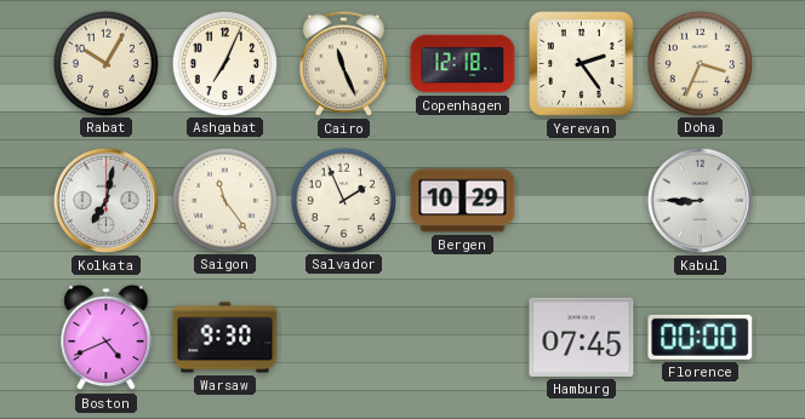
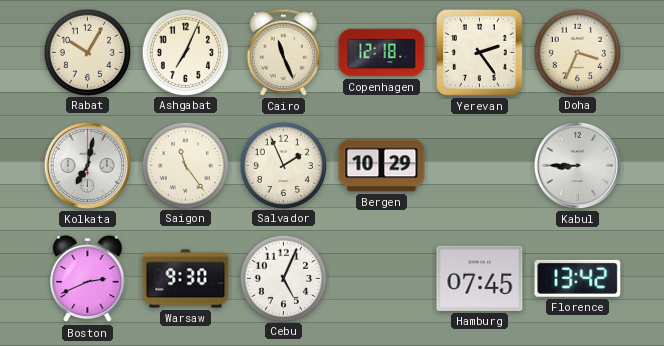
Boston: 4:41 -> 2:41 (88, 279)
Cebu: none -> 5:04 (283, 278)
Florence: 00:00 -> 13:42 (578, 278)
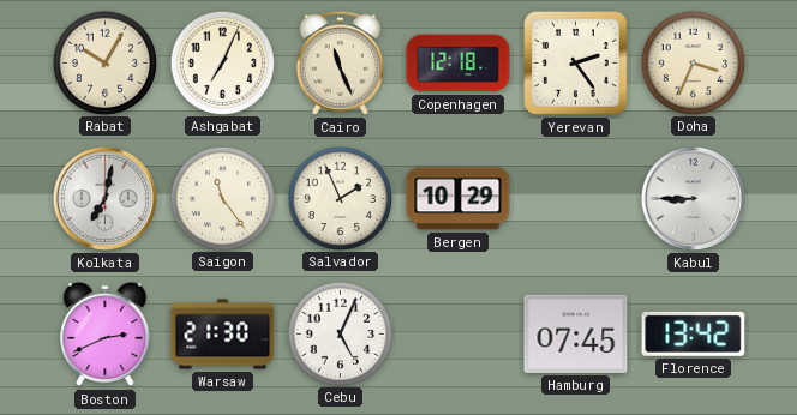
Warsaw: 9:30 -> 21:30 (223, 335)
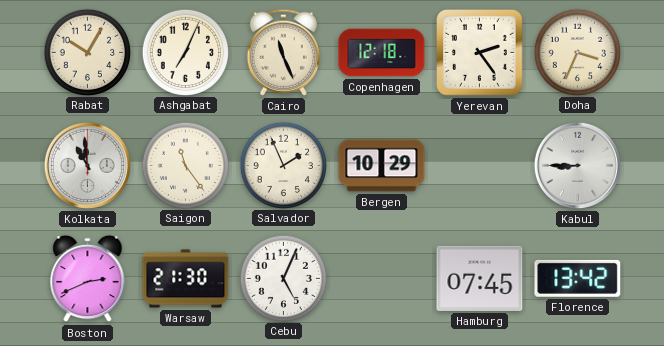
Kolkata: 7:02 -> 10:59 (87, 165)
